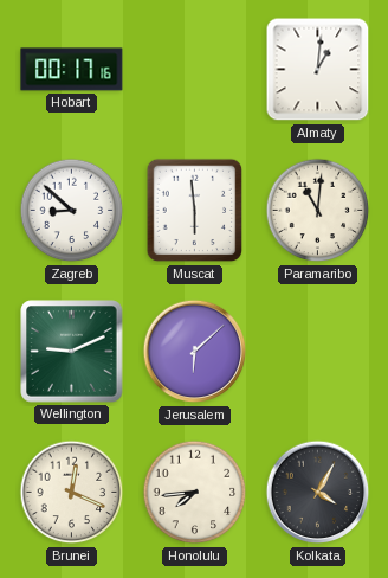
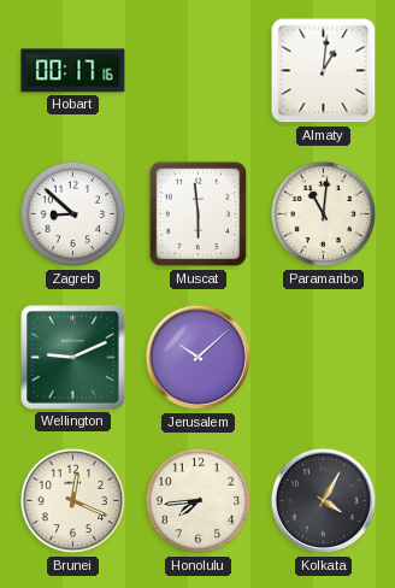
Jerusalem: 6:08 -> 10:08 (199, 358)
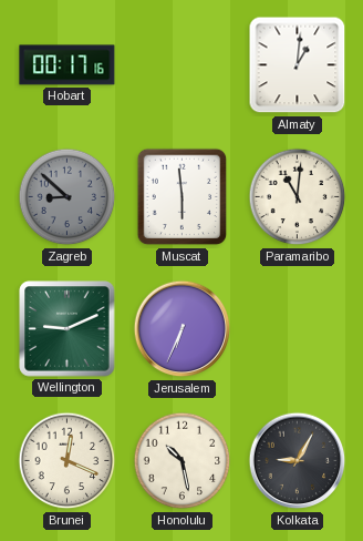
Zagreb dial: white -> grey (68, 197)
Jerusalem: 10:08 -> 6:34 (183, 329)
Honolulu: 7:44 -> 10:28 (183, 461)
Kolkata: 4:05 -> 9:05 (298, 461)
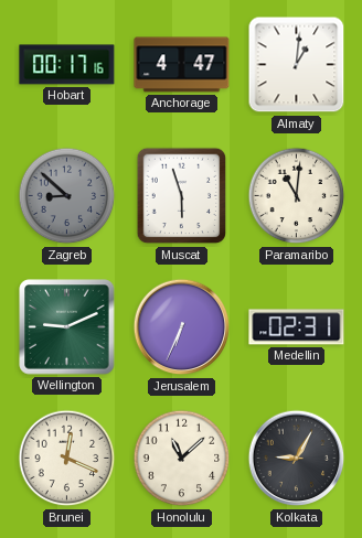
Anchorage: none -> 4:47 (182, 65)
Muscat: 5:59 -> 5:57 (182, 196)
Medellin: none -> 02:31 (297, 327)
Honolulu: 10:28 -> 11:08 (182, 459)
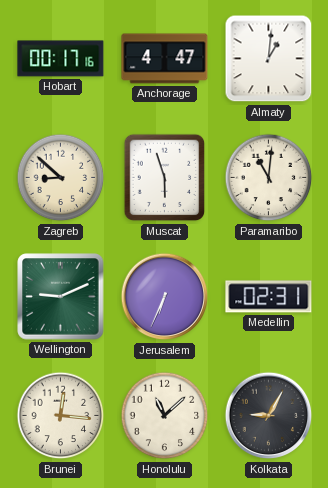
Zagreb dial: grey -> cream (61, 178)
Brunei: 12:19 -> 12:16 (61, 416)
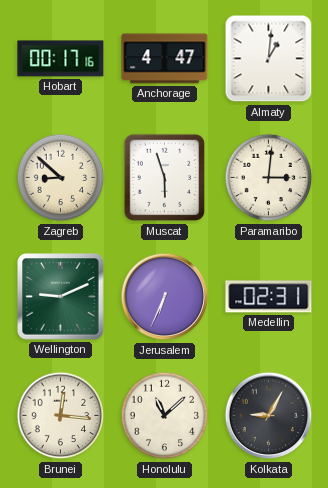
Paramaribo: 11:01 -> 3:01 (269, 178)
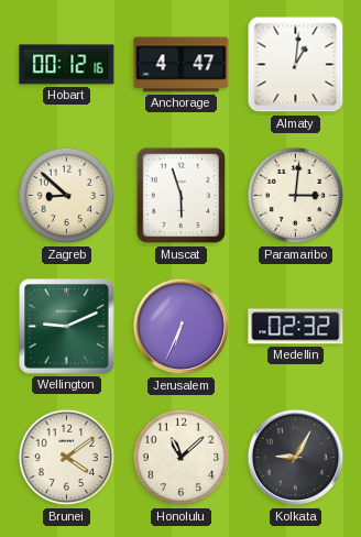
Hobart: 00:17 -> 00:12 (67, 65)
Medellin: 02:31 -> 02:32 (296, 327)
Brunei: 12:16 -> 4:09 (67, 458)
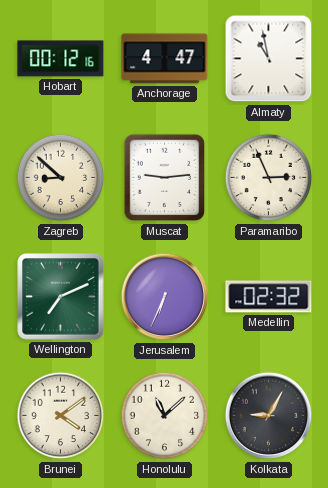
Almaty: 1:01 -> 10:58 (269, 59)
Muscat: 5:57 -> 9:14 (165, 178)
Paramaribo: 3:01 -> 2:56 (269, 178)
Wellington: 9:11 -> 7:11 (61, 297)
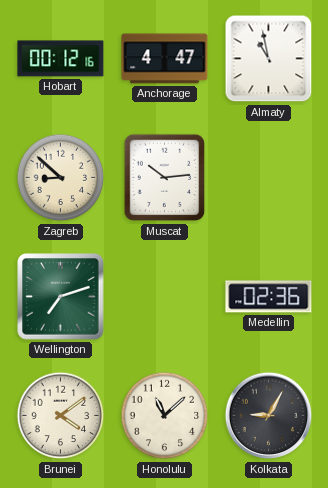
Muscat: 9:14 -> 10:14 (165, 178)
Paramaribo: 2:56 -> none (269, 178)
Wellington: 7:11 -> 7:12 (61, 297)
Jerusalem: 6:34 -> none (165, 297)
Medellin: 02:32 -> 02:36 (269, 297)
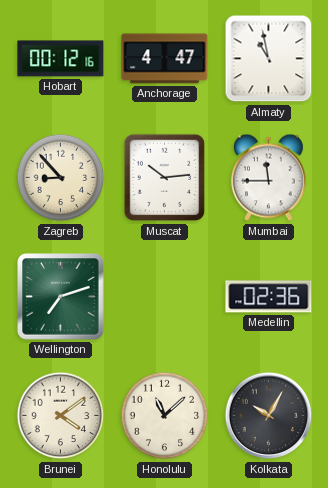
Zagreb: 8:52 -> 8:53 (61, 178)
Mumbai: none -> 11:45 (269, 178)
Kolkata: 9:05 -> 10:05 (269, 416)
